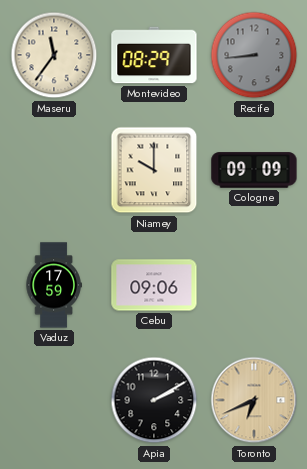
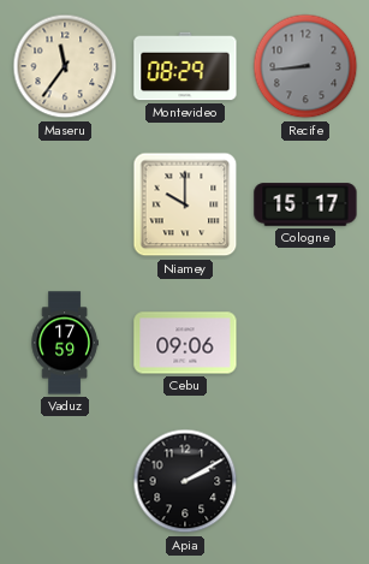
Cologne: 09:09 -> 15:17 (305, 204)
Toronto: 6:41 -> none (254, 400)
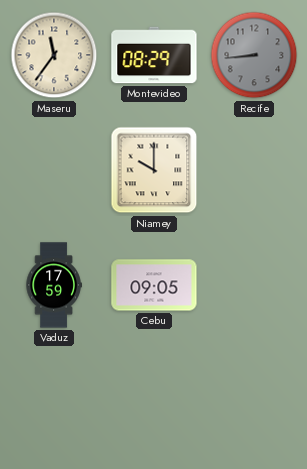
Cologne: 15:17 -> none (305, 204)
Cebu: 09:06 -> 09:05 (154, 285)
Apia: 2:10 -> none (185, 481)
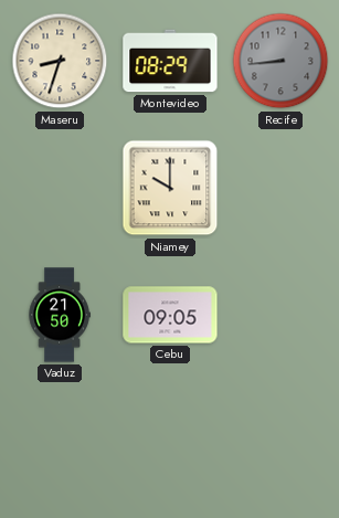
Maseru: 11:36 -> 8:33 (60, 61)
Vaduz: 17:59 -> 21:50 (60, 315)
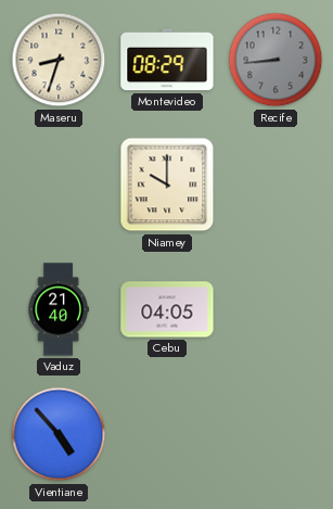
Vaduz: 21:50 -> 21:40 (59, 309)
Cebu: 09:05 -> 04:05 (167, 309)
Vientiane: none -> 4:53 (59, 434)
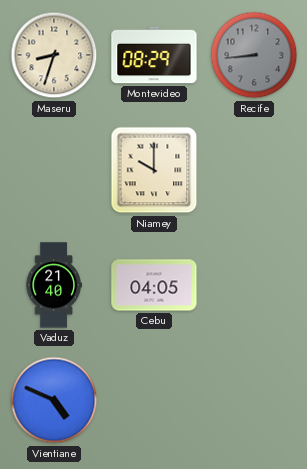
Vientiane: 4:53 -> 4:49 (54, 400)
